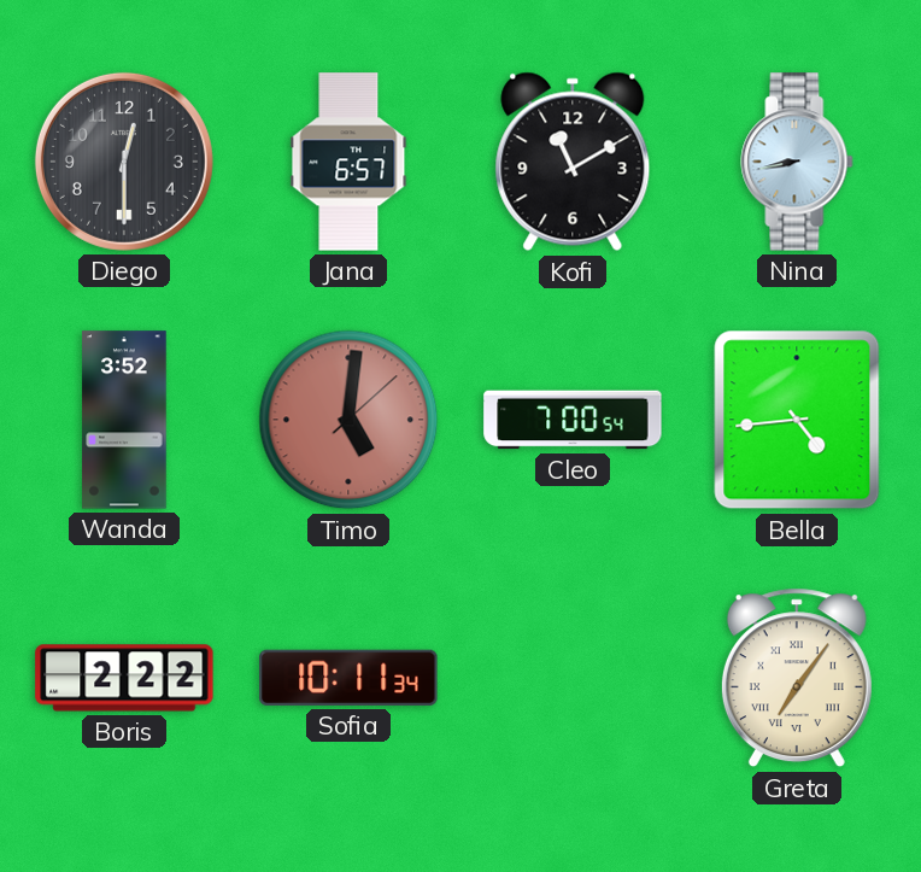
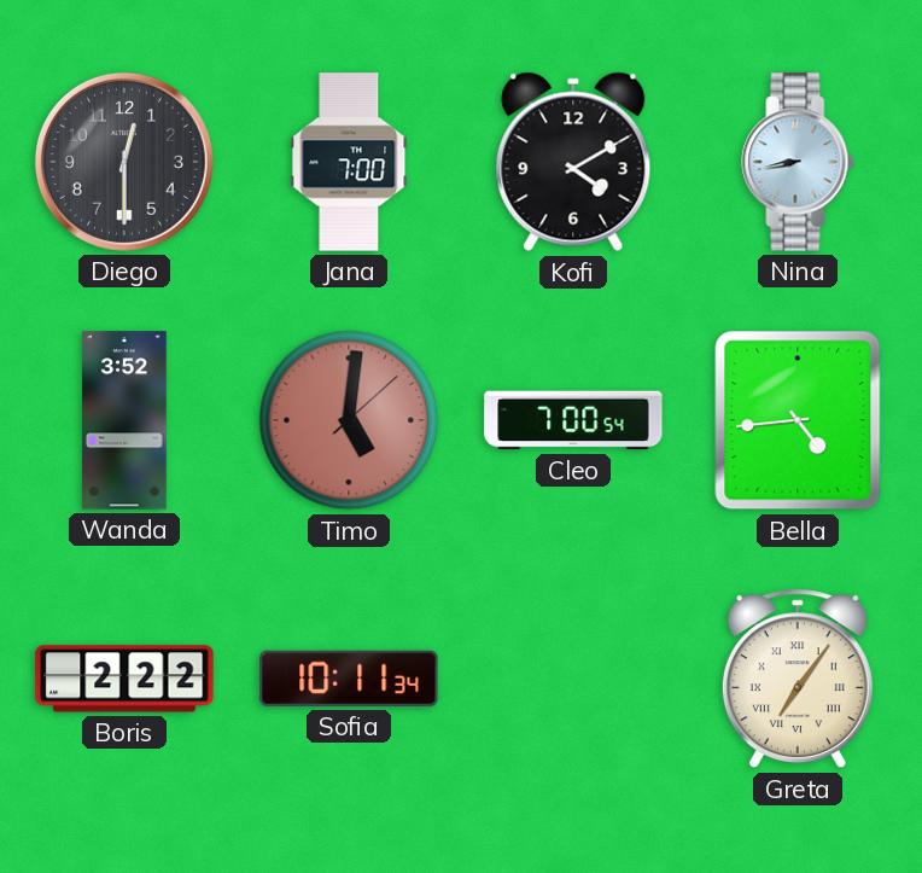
Jana: 6:57 -> 7:00 (349, 162)
Kofi: 11:10 -> 4:10 (573, 162)
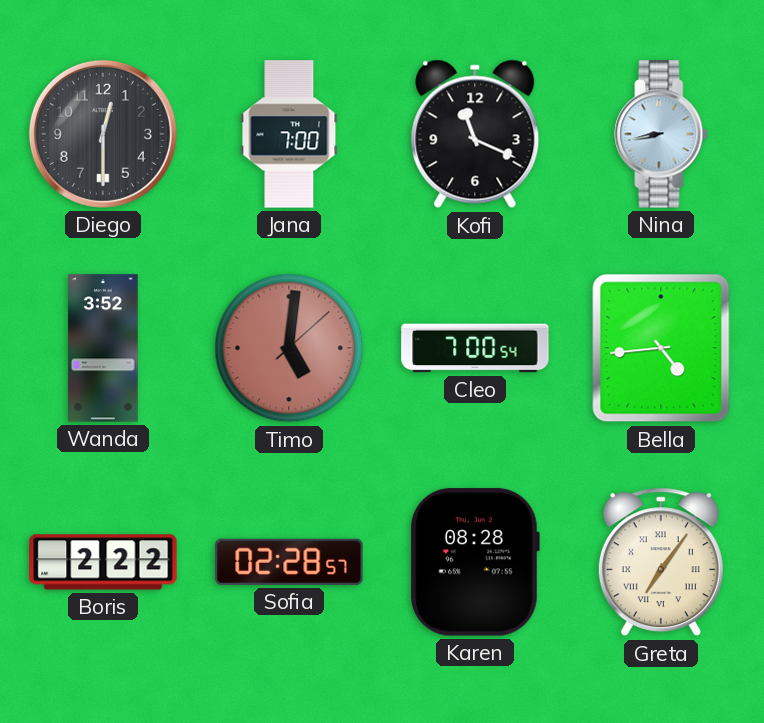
Kofi: 4:10 -> 11:19 (475, 134)
Sofia: 10:11 -> 02:28 (289, 562)
Karen: none -> 08:28 (475, 562)
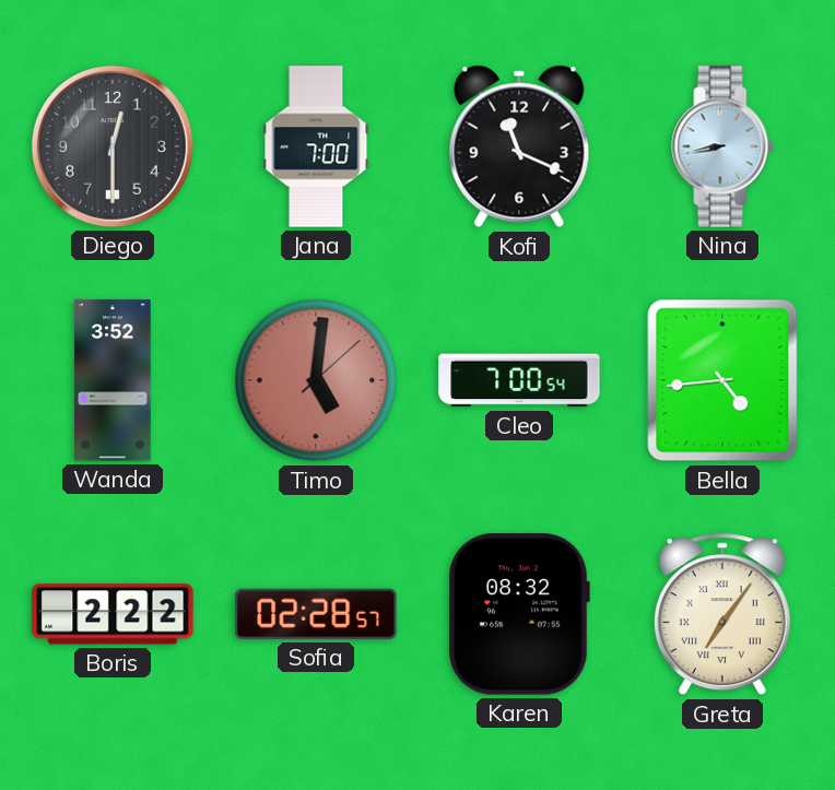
Karen: 08:28 -> 08:32 (519, 614)
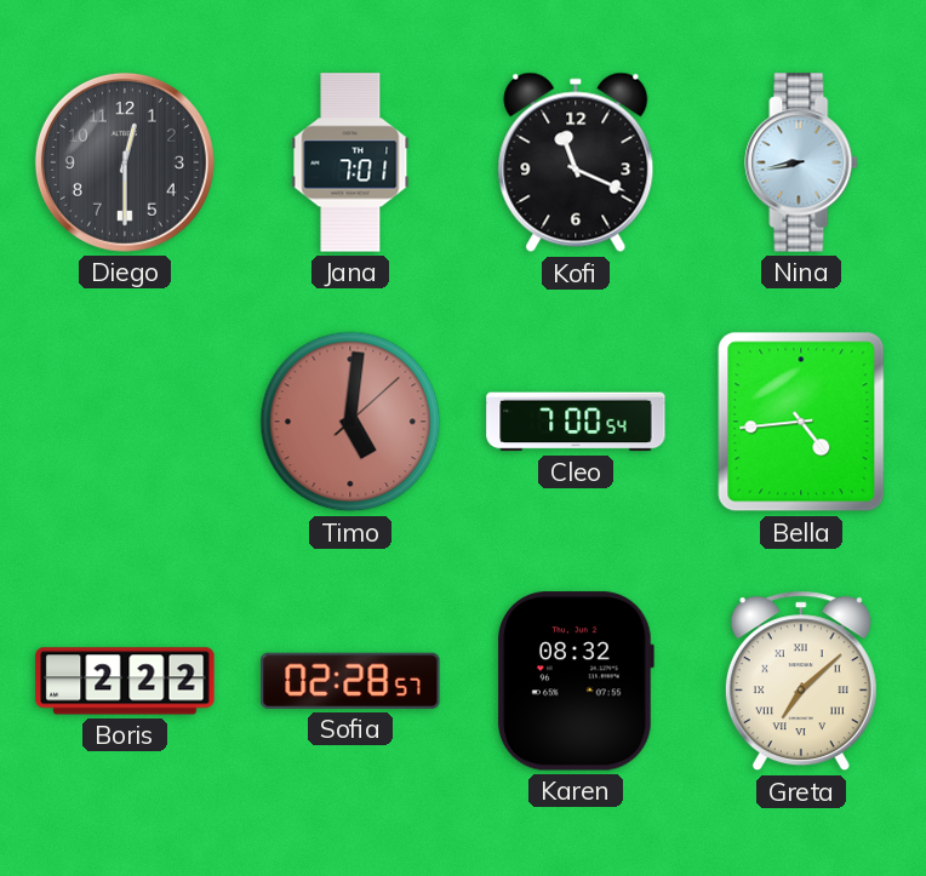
Jana: 7:00 -> 7:01 (350, 162)
Wanda: 3:52 -> none (113, 380)
Greta: 7:06 -> 7:08 (801, 681)
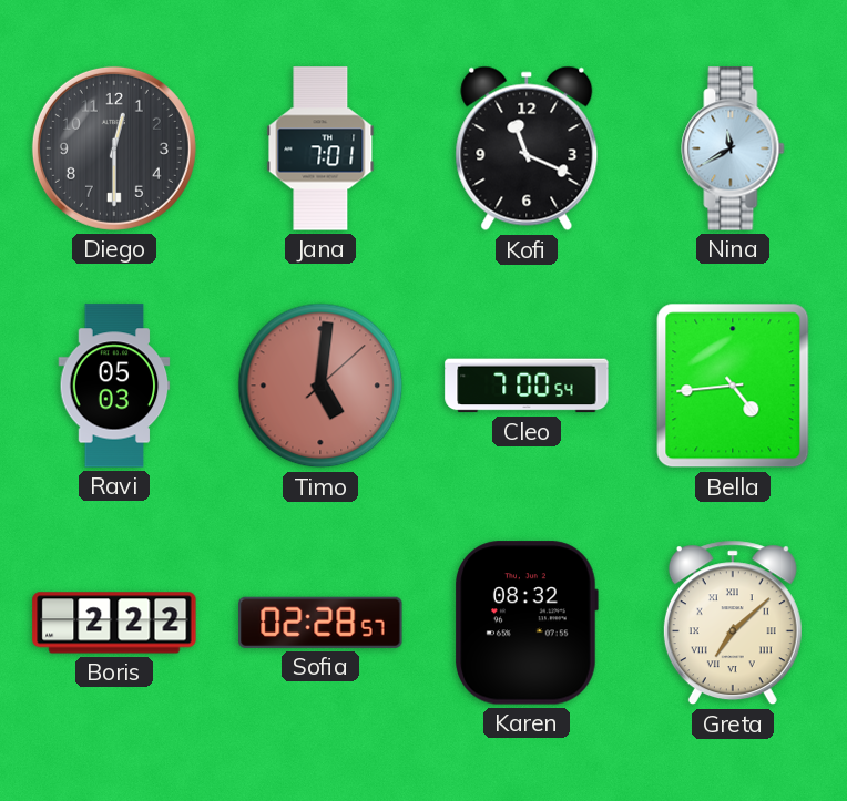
Nina: 8:43 -> 11:40 (733, 148)
Ravi: none -> 05:03 (114, 386)
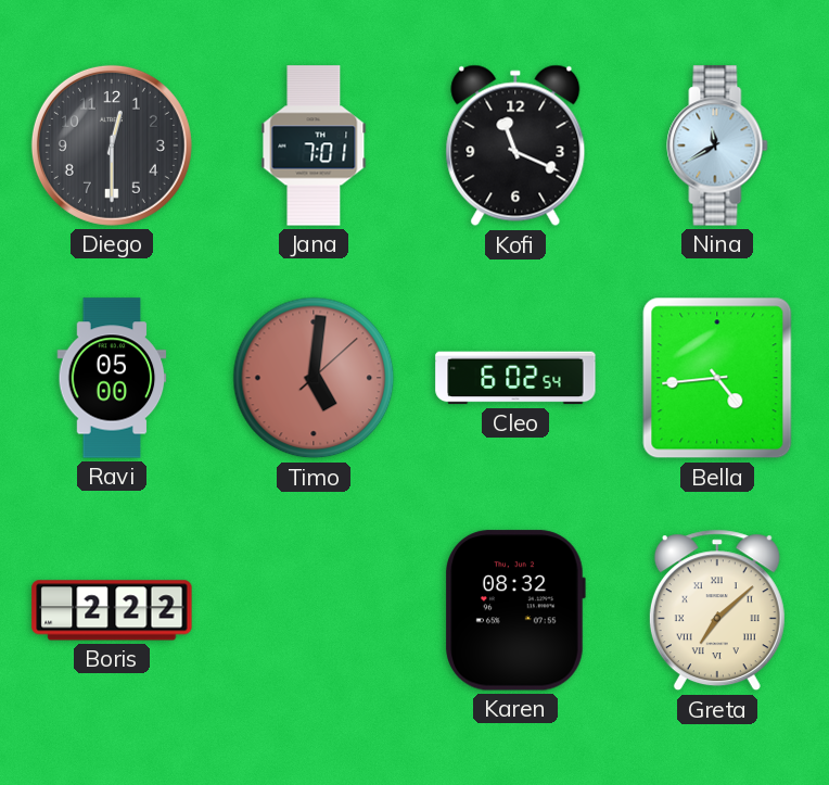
Ravi: 05:03 -> 05:00 (112, 378)
Cleo: 7:00 -> 6:02 (515, 378)
Sofia: 02:28 -> none (320, 623)
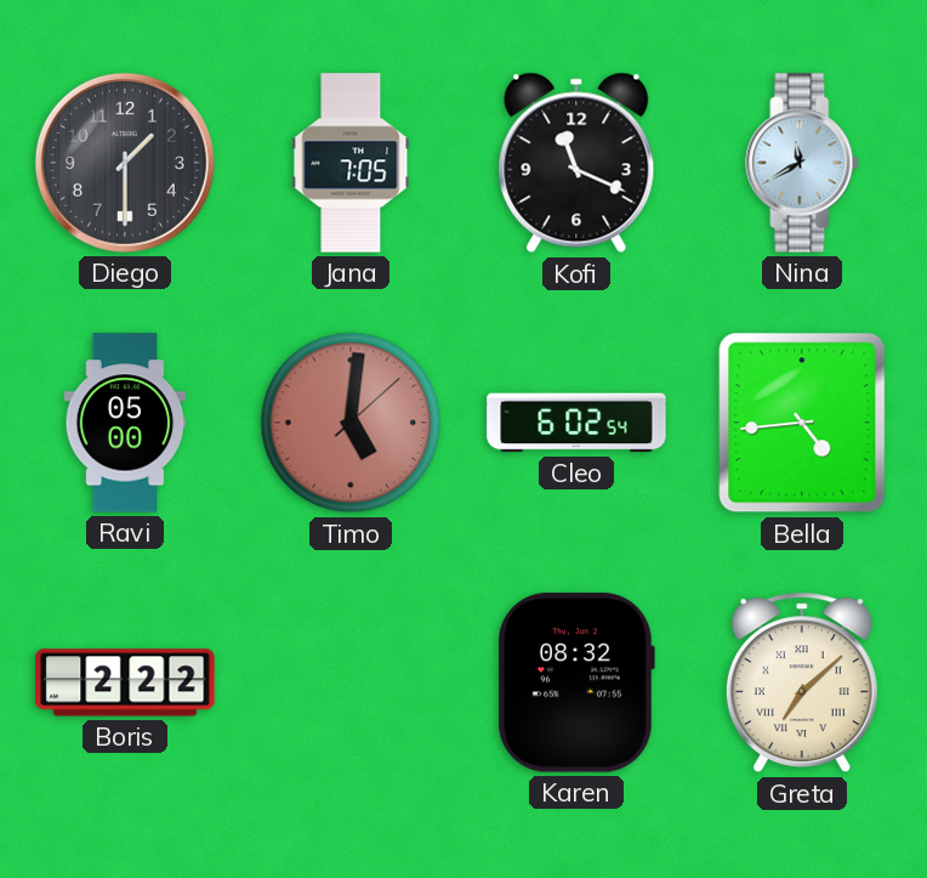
Diego: 12:30 -> 1:30 (125, 163)
Jana: 7:01 -> 7:05 (351, 163)
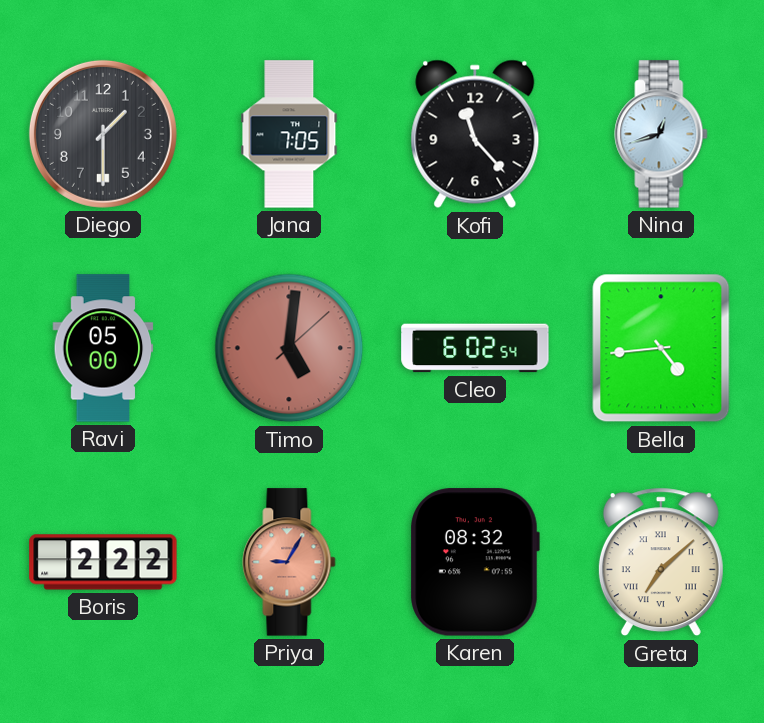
Kofi: 11:19 -> 11:23 (475, 134)
Nina: 11:40 -> 12:42 (661, 134)
Priya: none -> 9:05 (289, 562)
